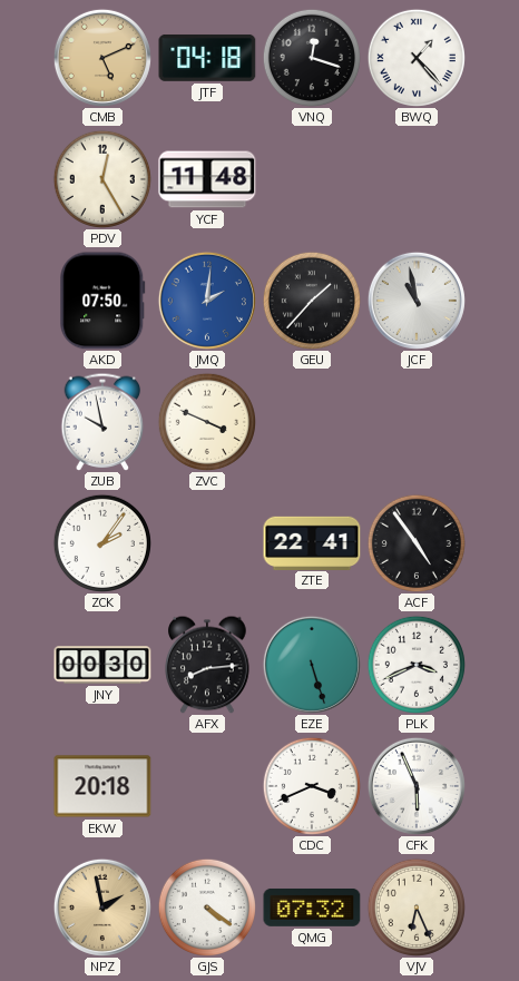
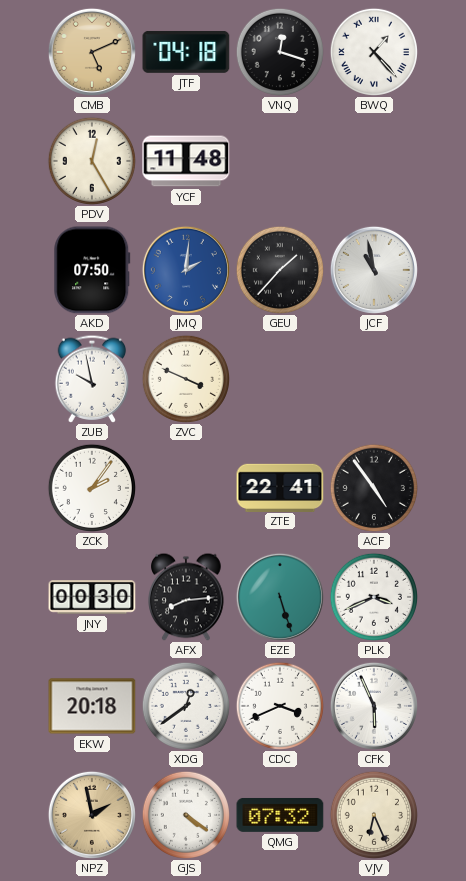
XDG: none -> 12:39 (186, 706)
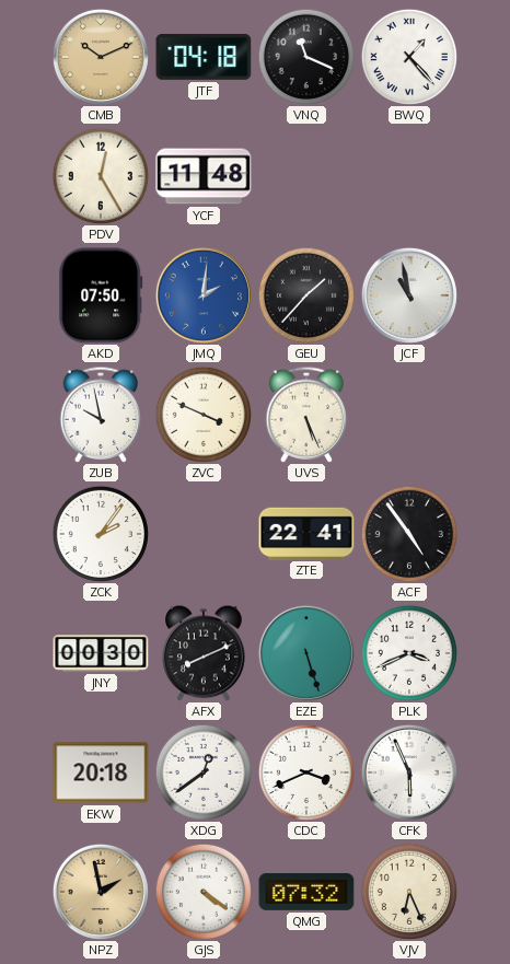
CMB: 5:11 -> 10:11 (101, 57)
VNQ: 12:18 -> 11:19 (306, 57)
UVS: none -> 5:26 (306, 415)
AFX: 8:14 -> 8:11 (204, 653)
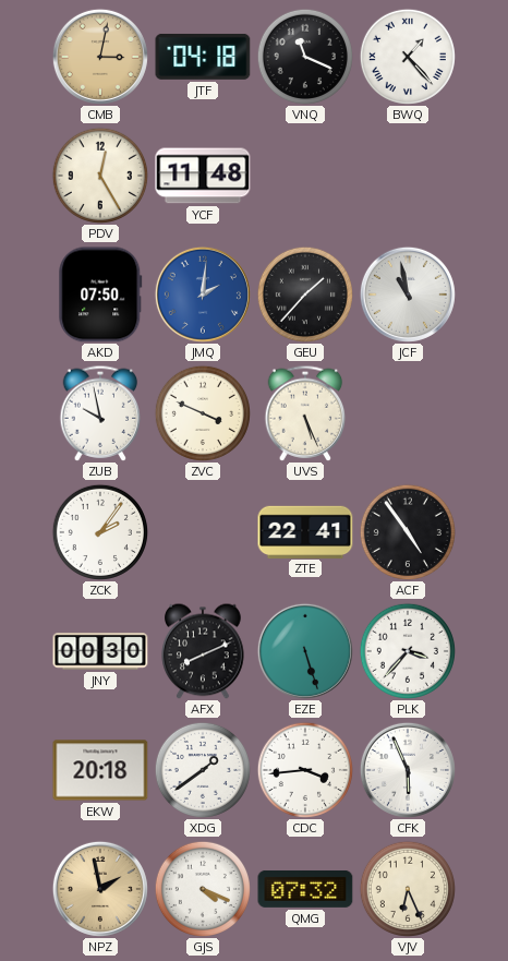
CMB: 10:11 -> 3:02 (100, 57)
PLK: 3:41 -> 3:37 (408, 651)
XDG: 12:39 -> 1:39 (203, 770)
CDC: 3:41 -> 3:44 (305, 770)
GJS: 4:21 -> 4:19 (203, 889)
